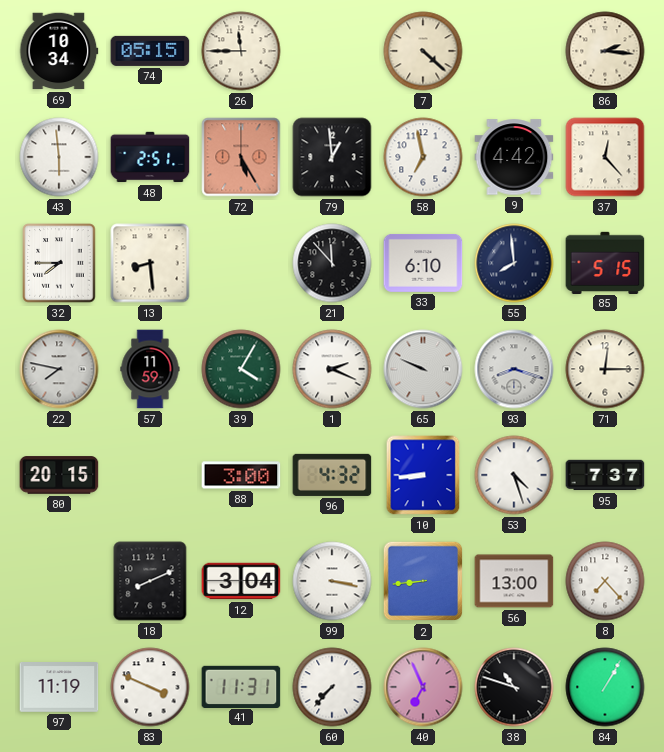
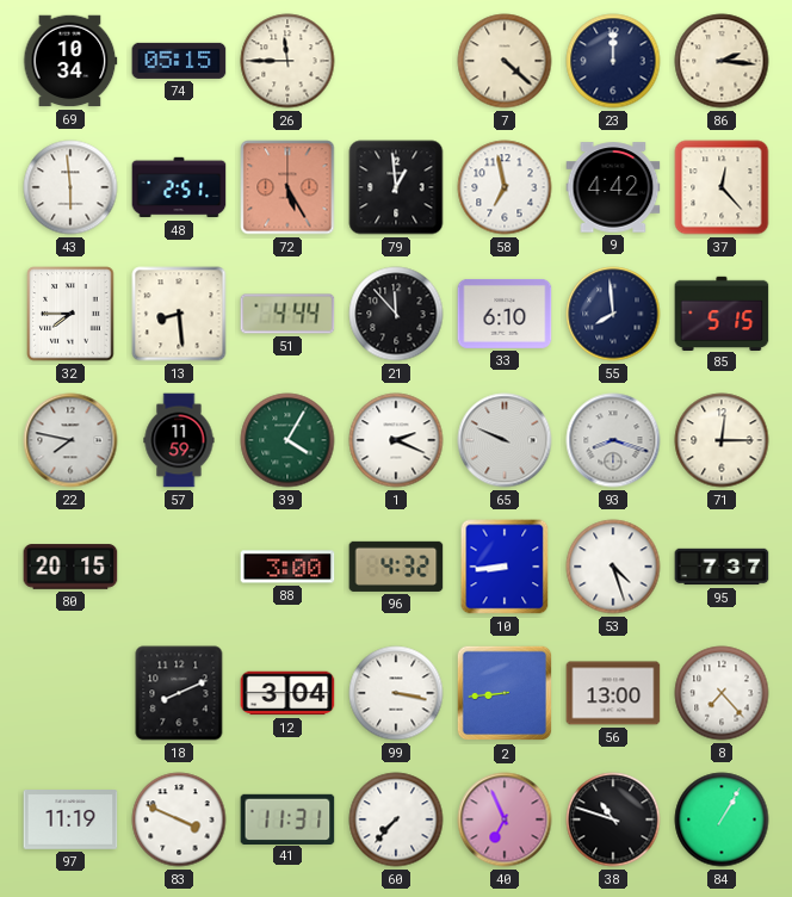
23: none -> 12:00 (613, 61)
51: none -> 4:44 (287, 314)
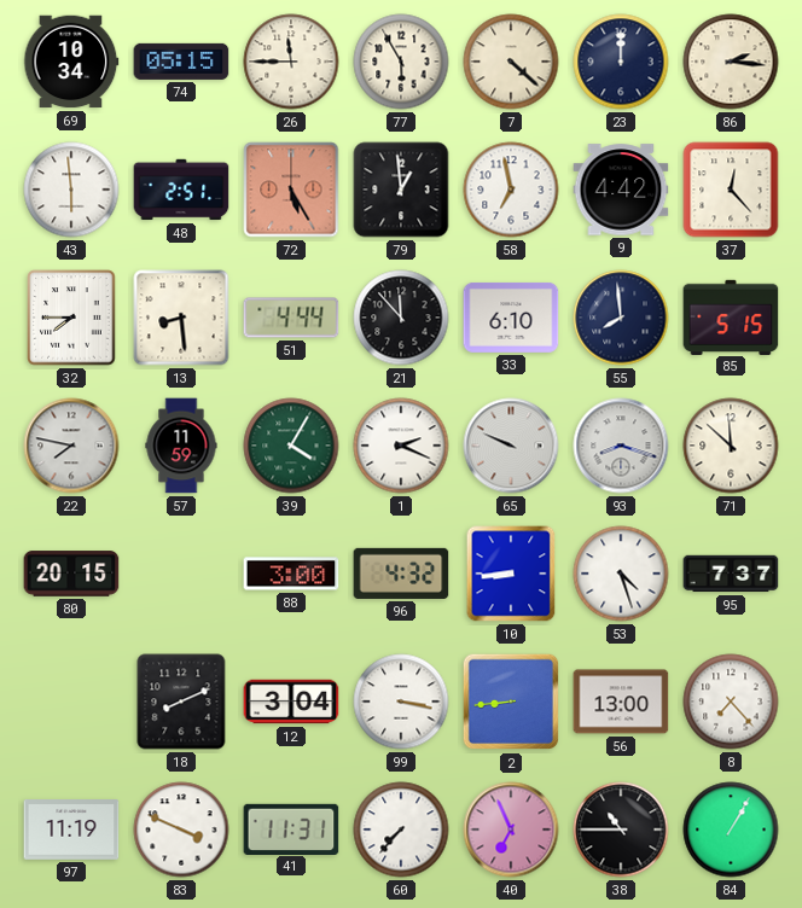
77: none -> 5:55 (401, 62)
71: 12:15 -> 11:52 (731, 446)
38: 10:48 -> 10:45 (621, 830)
